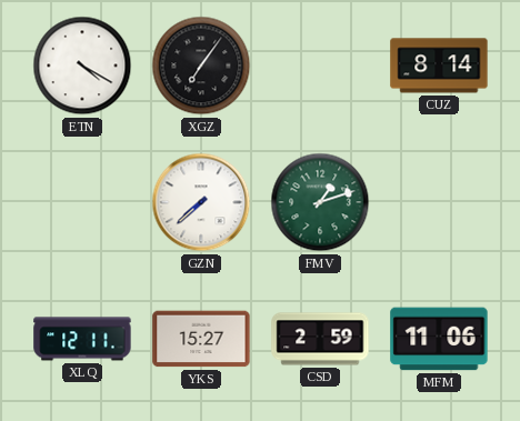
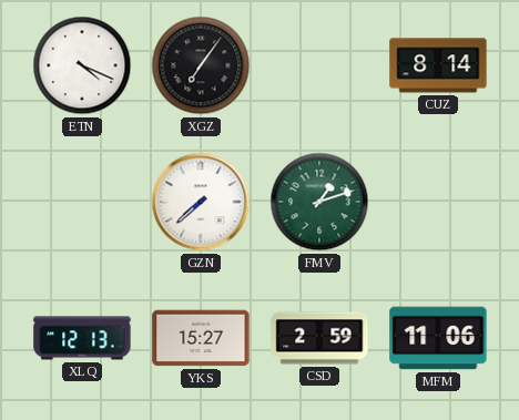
ETN: 4:20 -> 4:19 (82, 65)
XLQ: 12:11 -> 12:13 (82, 338)
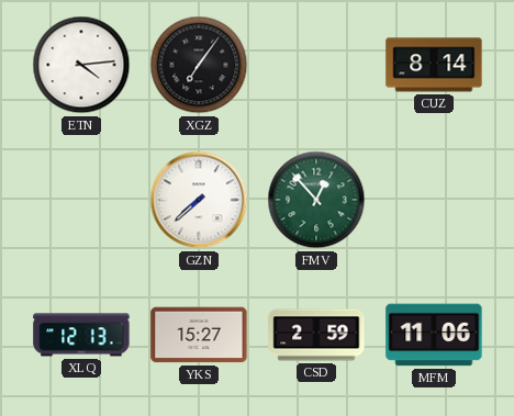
ETN: 4:19 -> 4:14 (81, 65)
FMV: 1:12 -> 12:53 (316, 200)
